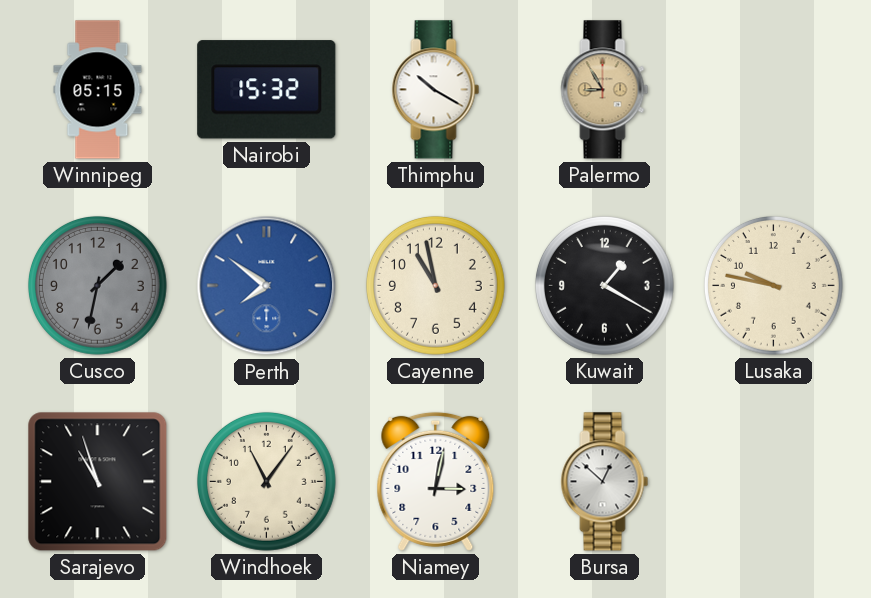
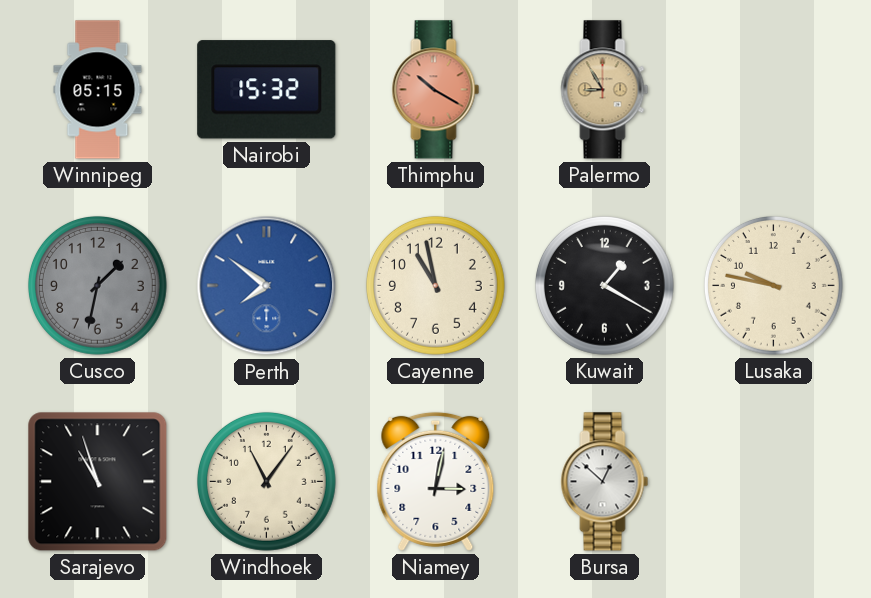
Thimphu dial: white -> salmon (436, 90)
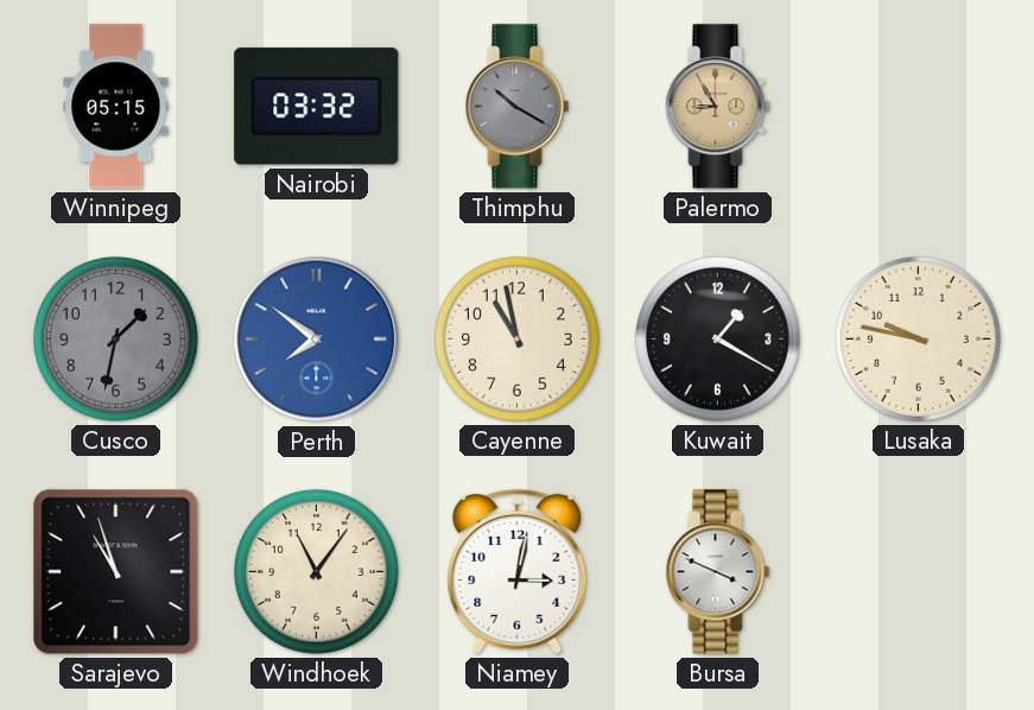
Nairobi: 15:32 -> 03:32 (317, 107)
Thimphu dial: salmon -> grey (518, 107)
Bursa: 12:52 -> 3:49 (718, 572)
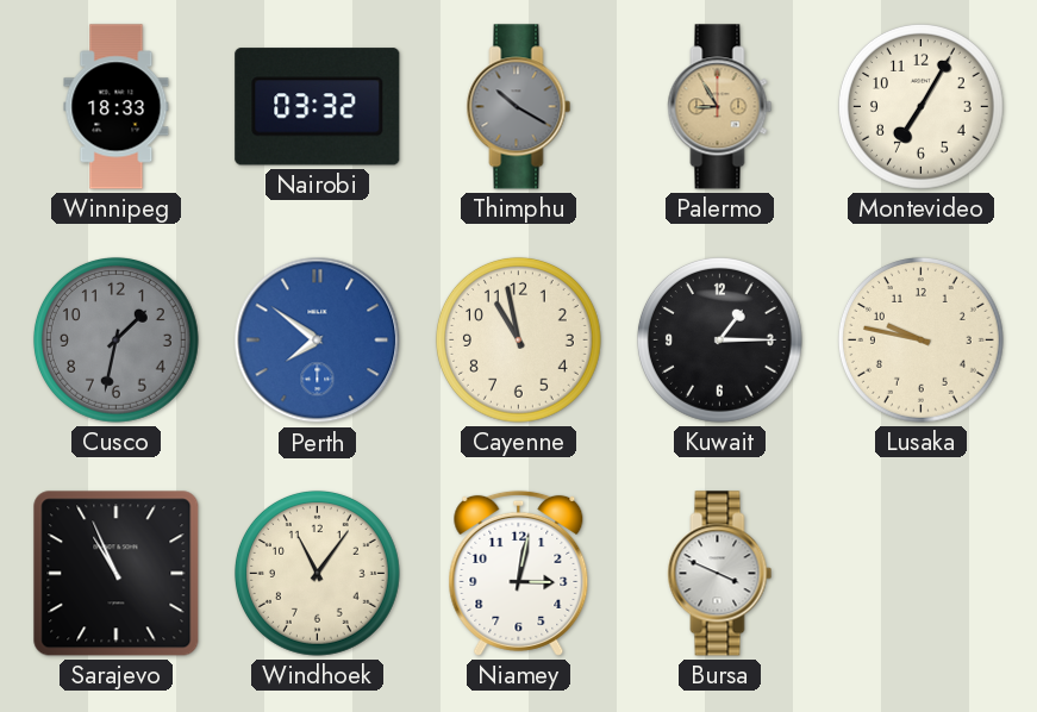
Winnipeg: 05:15 -> 18:33 (117, 107)
Montevideo: none -> 7:05 (920, 106)
Kuwait: 1:20 -> 1:15 (719, 339)
Sarajevo: 10:57 -> 10:56 (117, 574)
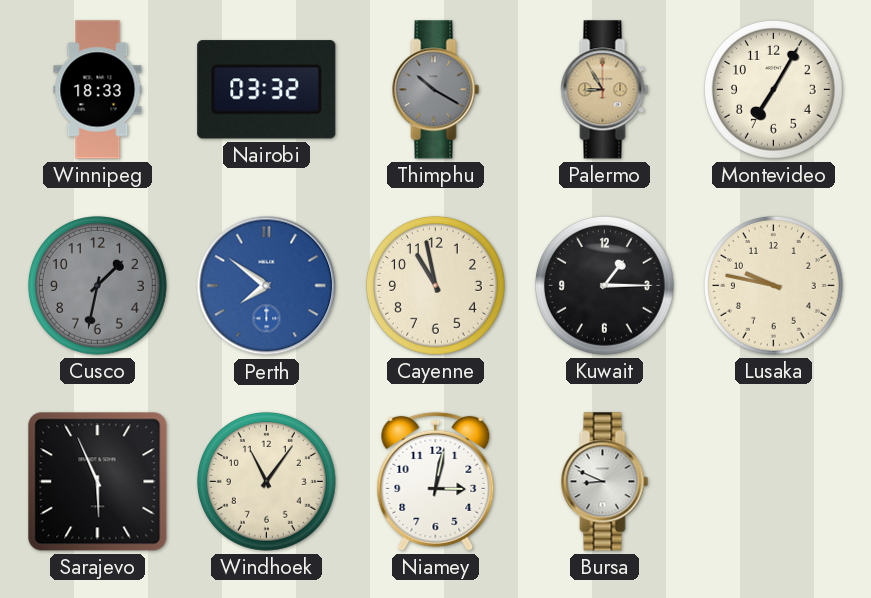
Sarajevo: 10:56 -> 5:56 (98, 482)
Bursa: 3:49 -> 8:49 (605, 482)
